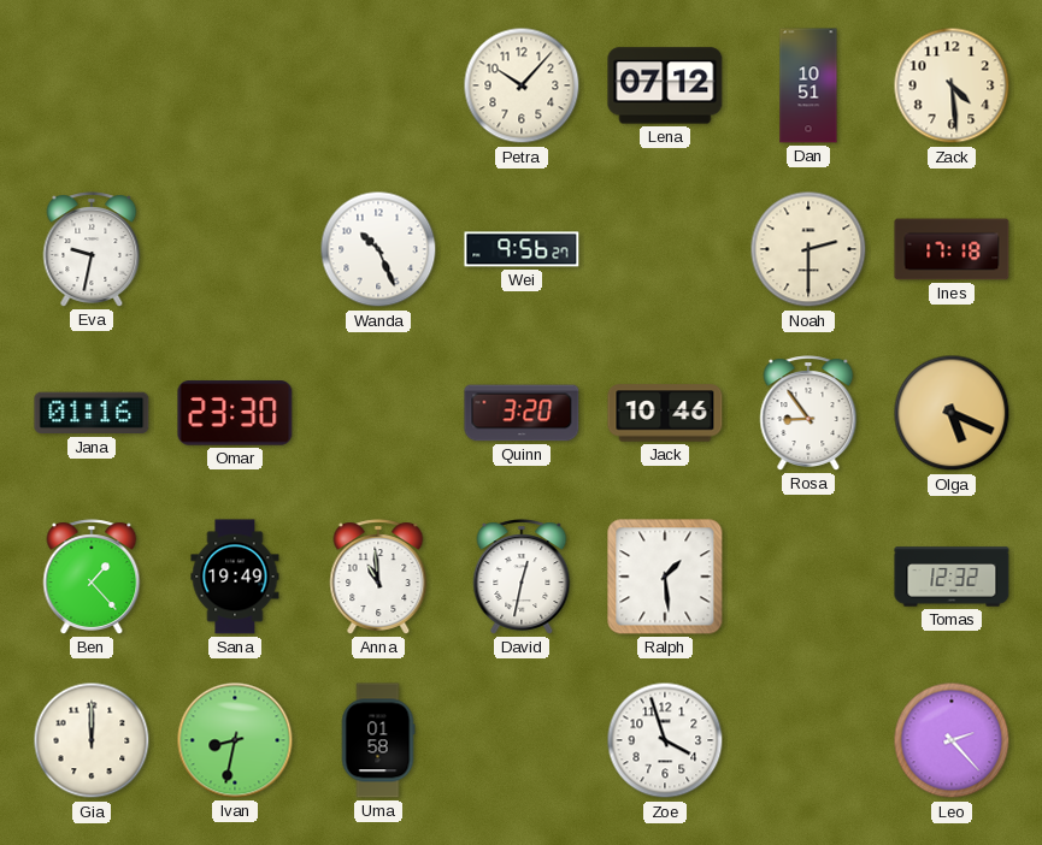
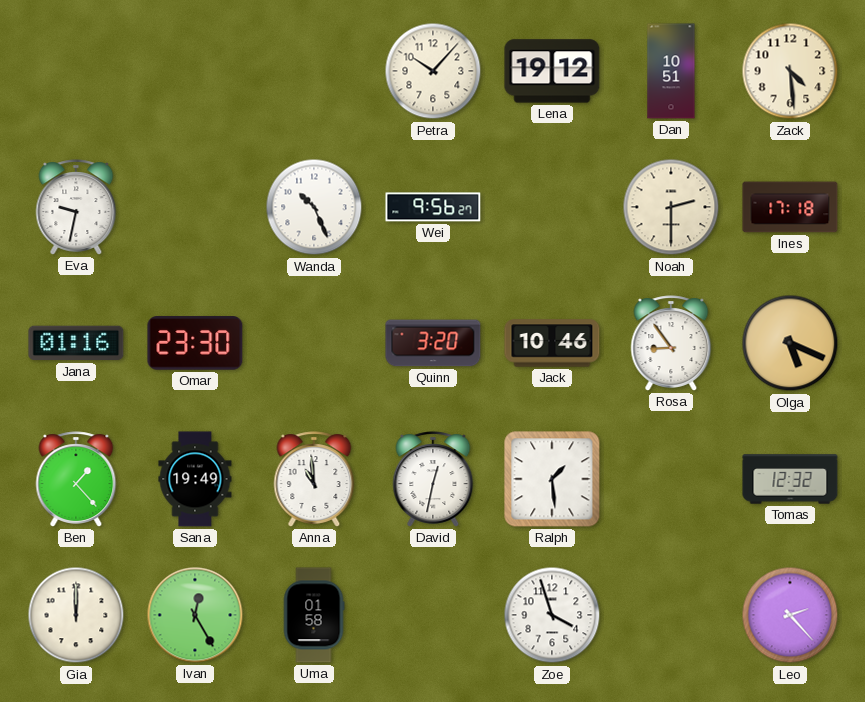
Lena: 07:12 -> 19:12 (552, 71)
Ivan: 8:32 -> 12:25 (195, 615)
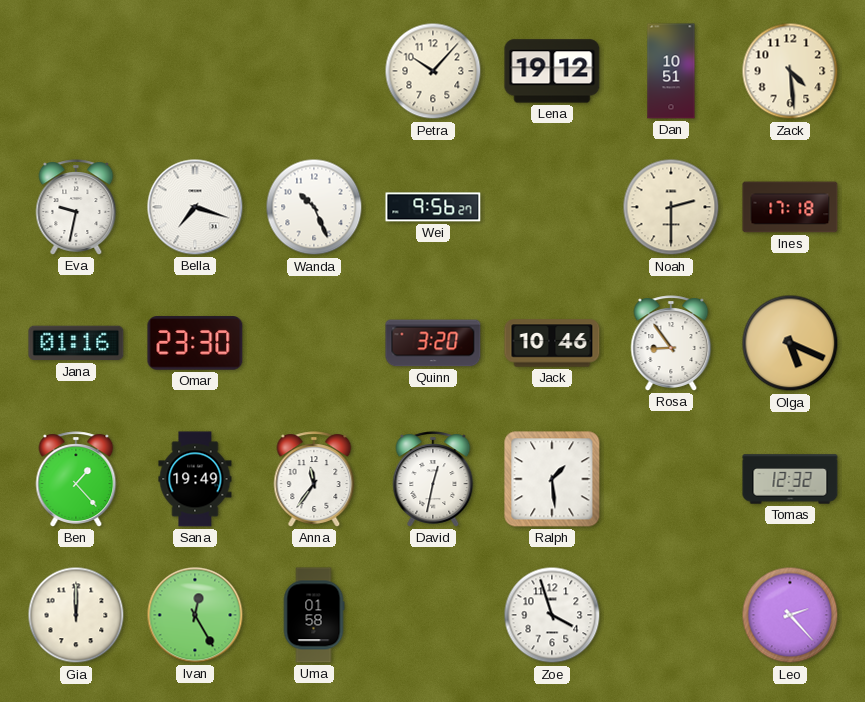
Bella: none -> 7:18 (195, 207)
Anna: 10:59 -> 11:36 (314, 479)
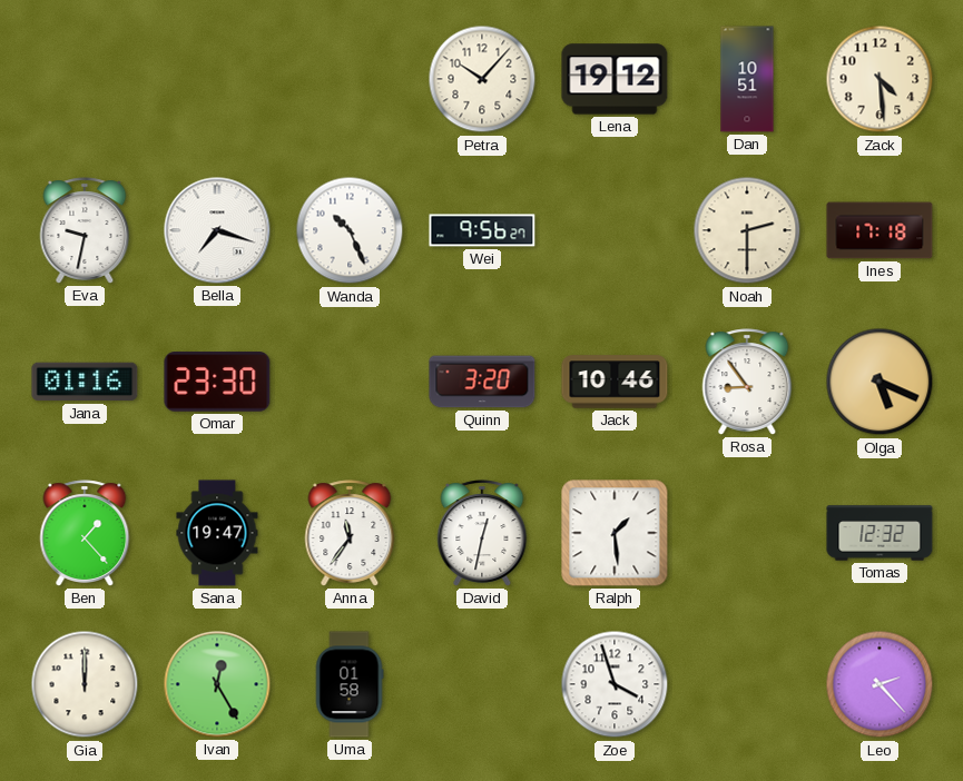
Sana: 19:49 -> 19:47 (217, 533)
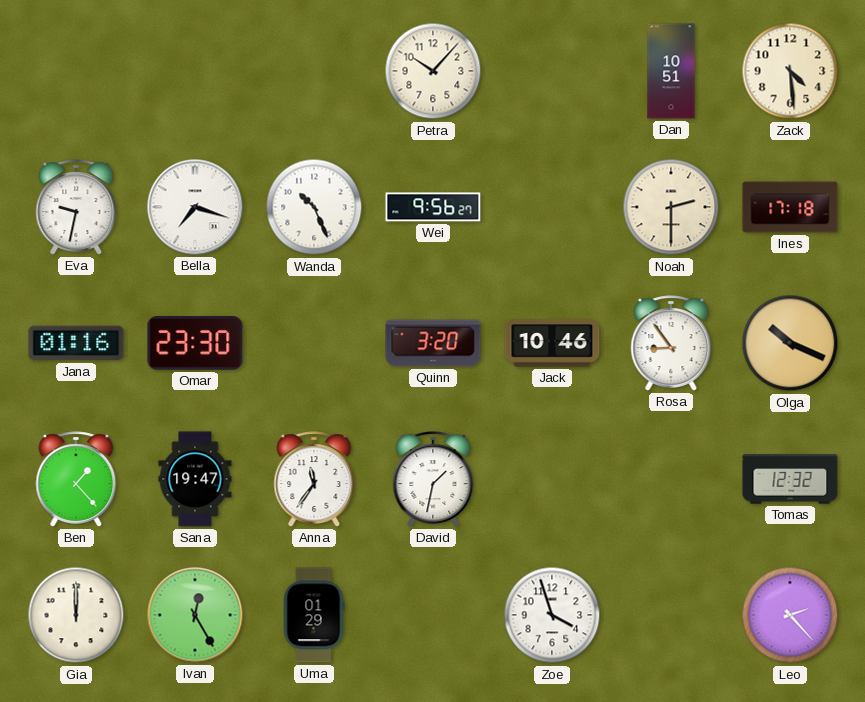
Lena: 19:12 -> none (615, 79)
Olga: 5:19 -> 10:19 (790, 343)
David: 12:32 -> 1:32 (433, 479)
Ralph: 1:29 -> none (615, 533)
Uma: 01:58 -> 01:29 (314, 615)
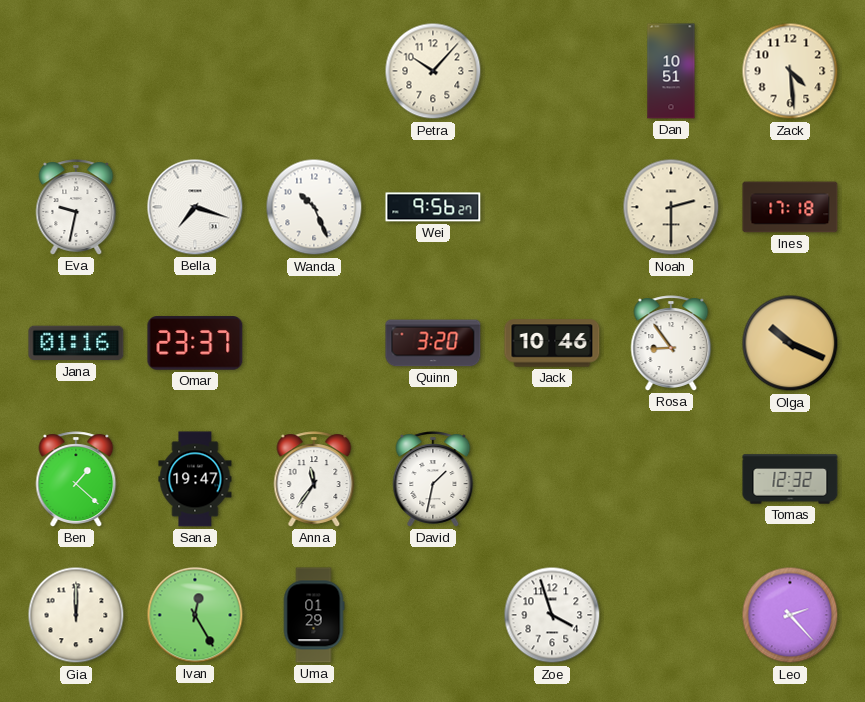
Omar: 23:30 -> 23:37 (195, 343)
Ben: 1:23 -> 1:22 (76, 479)
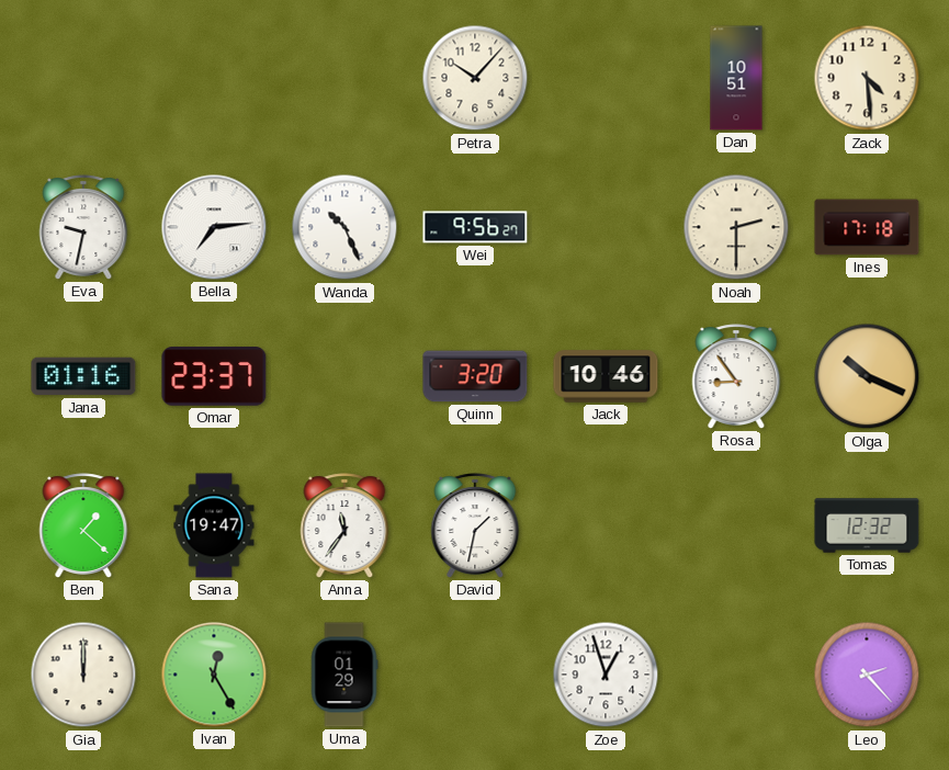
Bella: 7:18 -> 7:14 (214, 227)
Zoe: 3:57 -> 12:57 (606, 675)
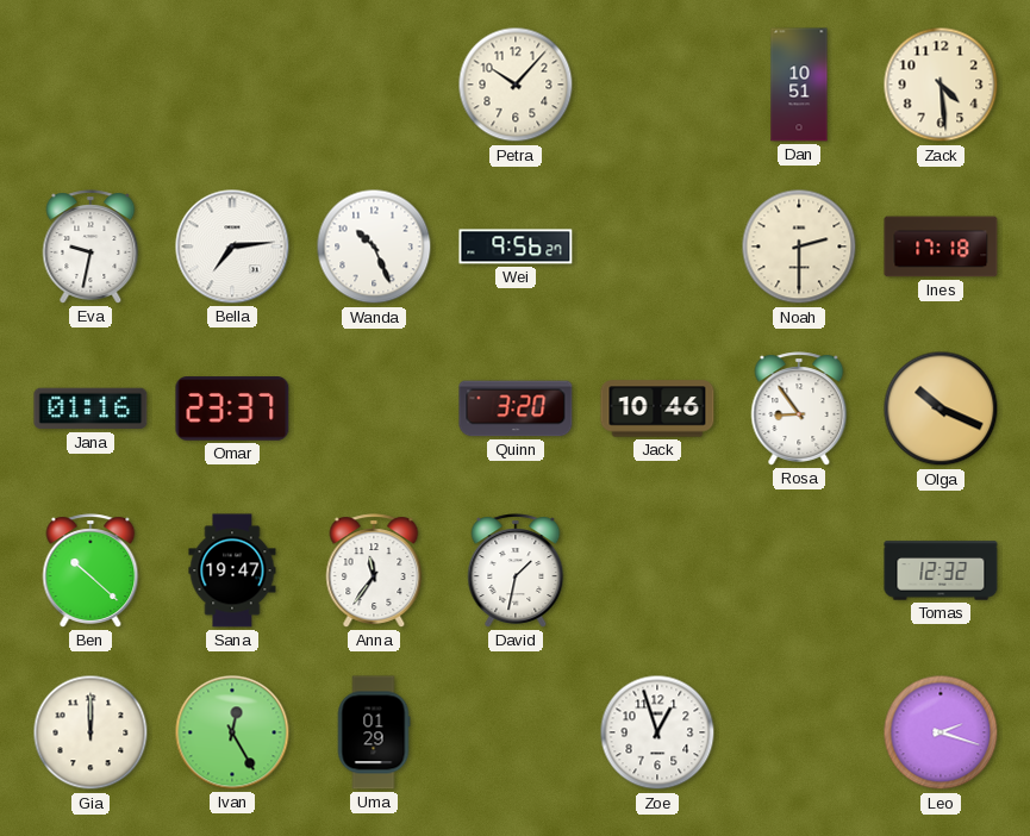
Ben: 1:22 -> 10:22 (90, 570)
Leo: 2:23 -> 2:18 (941, 732)
